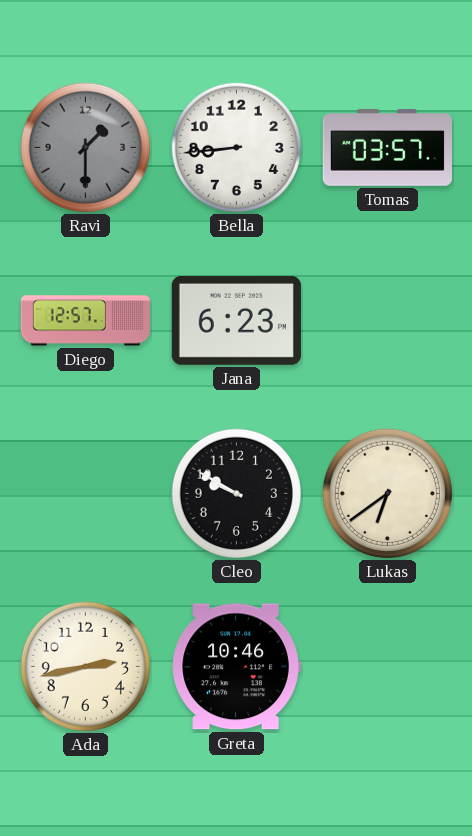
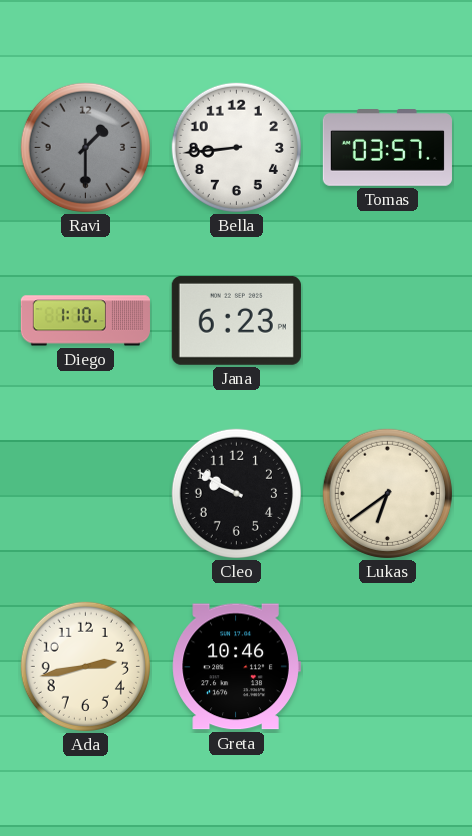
Diego: 12:57 -> 1:10 (85, 321)
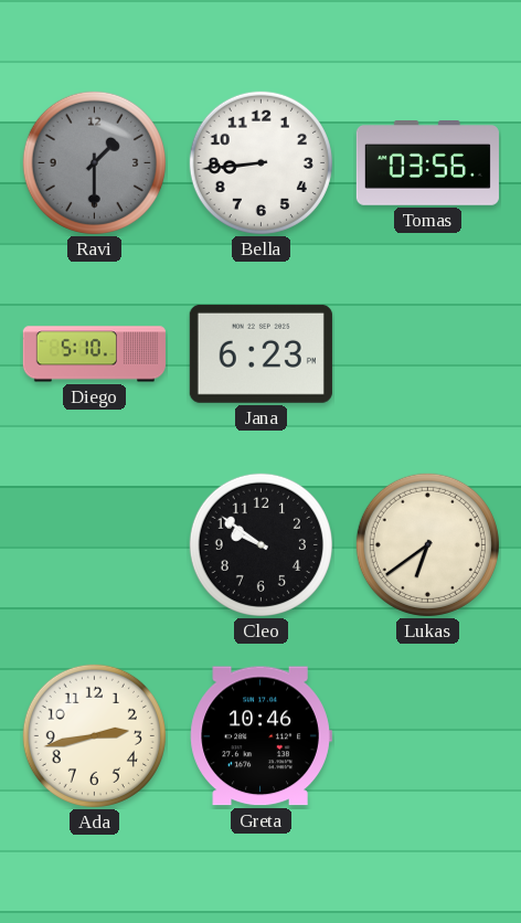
Tomas: 03:57 -> 03:56 (427, 163)
Diego: 1:10 -> 5:10 (94, 354)
Cleo: 9:50 -> 9:51 (260, 544)
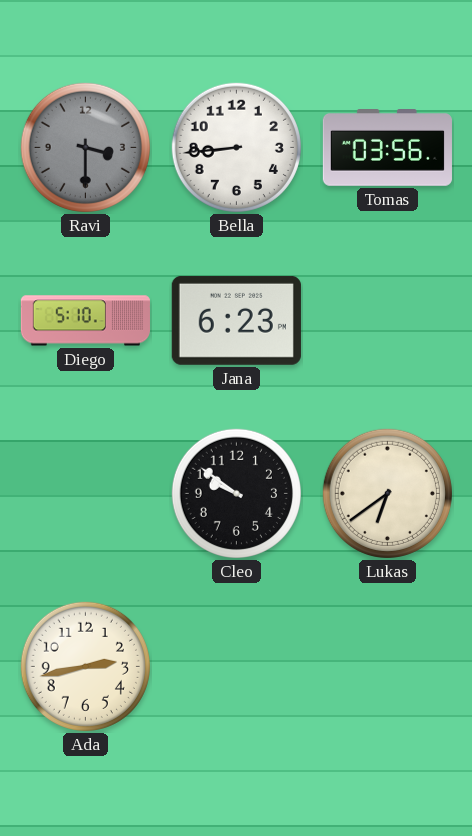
Ravi: 1:30 -> 3:30 (85, 147)
Greta: 10:46 -> none (260, 736)
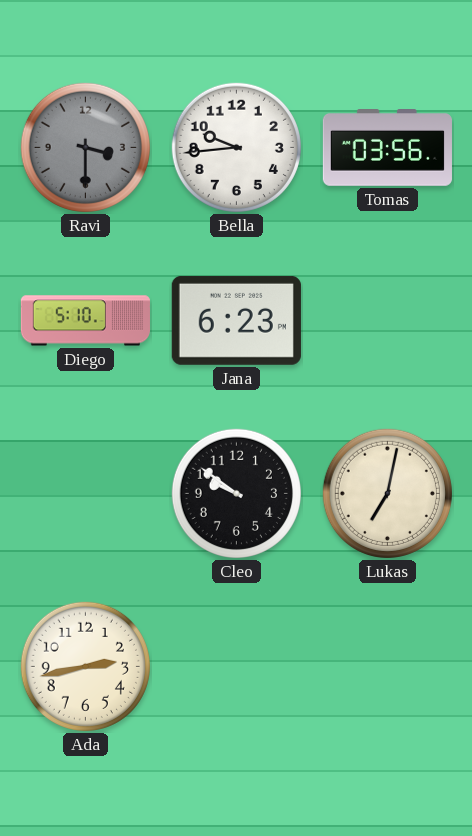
Bella: 8:44 -> 9:44 (236, 147)
Lukas: 6:39 -> 7:02 (387, 493)
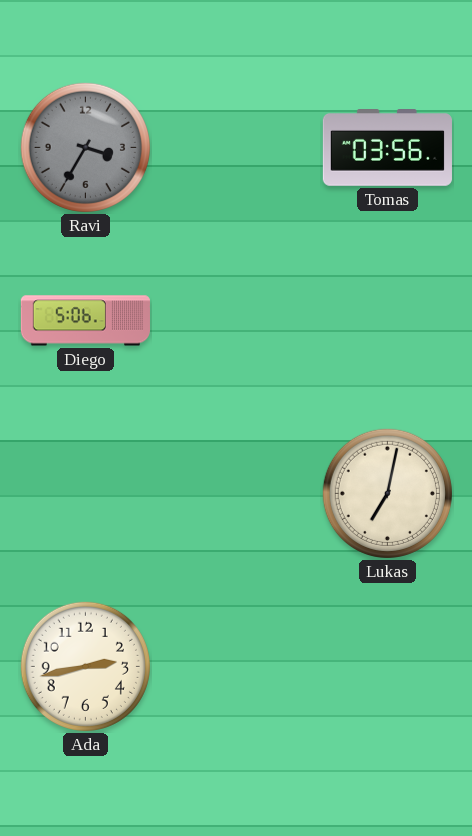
Ravi: 3:30 -> 3:35 (85, 147)
Bella: 9:44 -> none (236, 147)
Diego: 5:10 -> 5:06 (85, 321)
Jana: 6:23 -> none (236, 320)
Cleo: 9:51 -> none (236, 493)
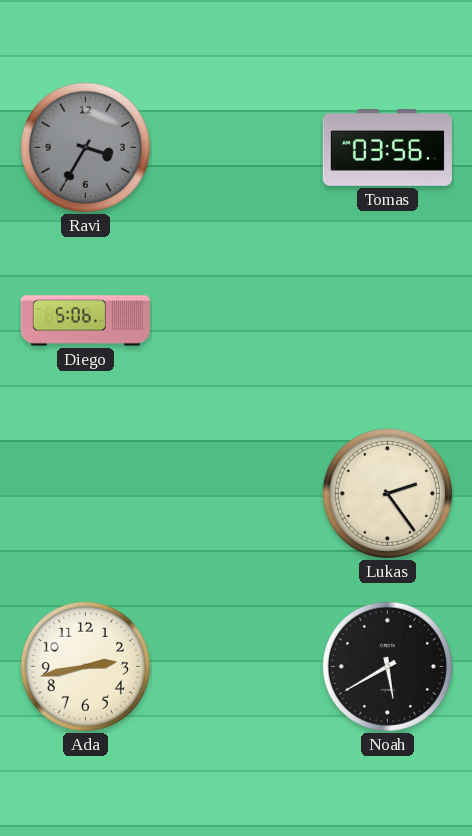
Lukas: 7:02 -> 2:24 (387, 493)
Noah: none -> 5:40 (387, 666)
